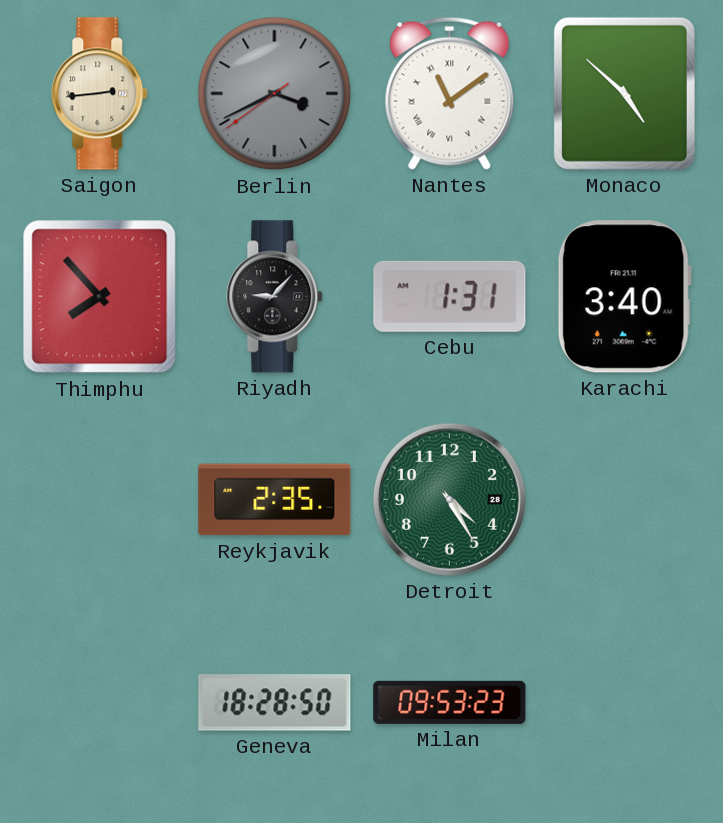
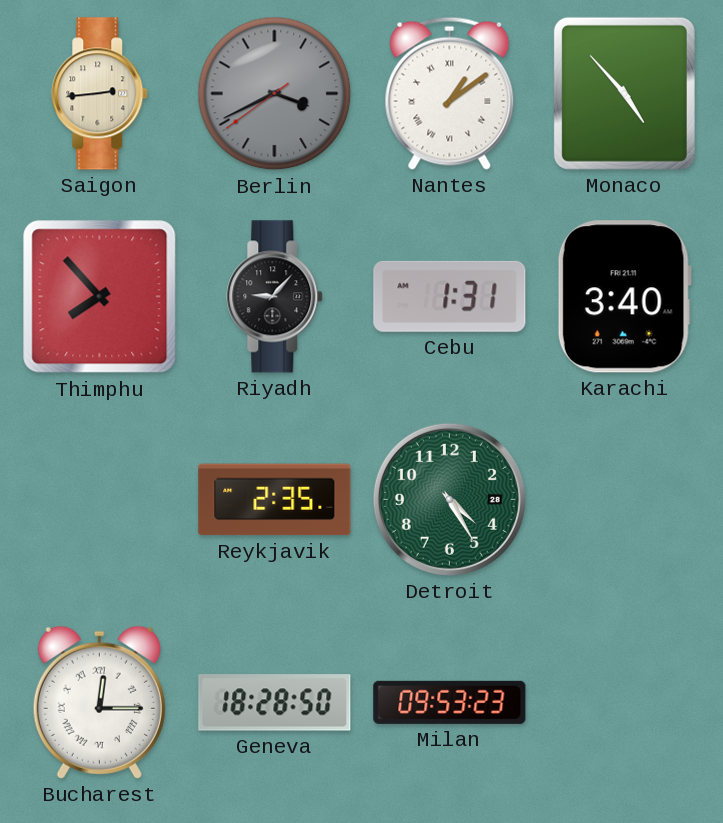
Nantes: 11:09 -> 1:09 (450, 93)
Monaco: 4:52 -> 4:53 (624, 93)
Bucharest: none -> 12:15 (99, 702)
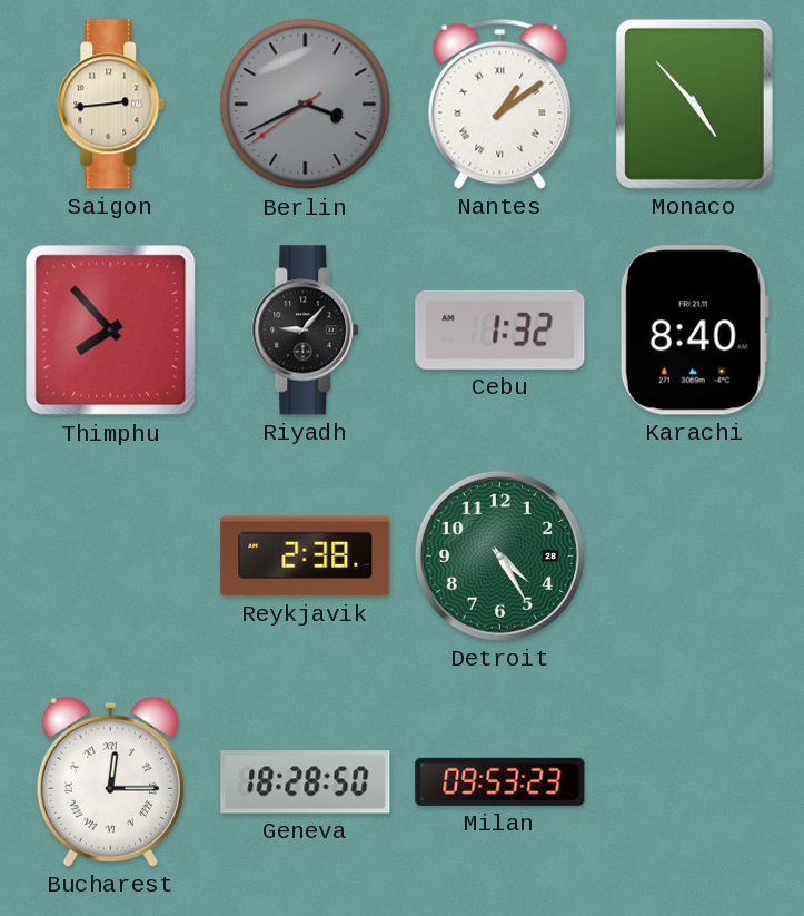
Cebu: 1:31 -> 1:32 (500, 329)
Karachi: 3:40 -> 8:40 (694, 331)
Reykjavik: 2:35 -> 2:38 (306, 557)
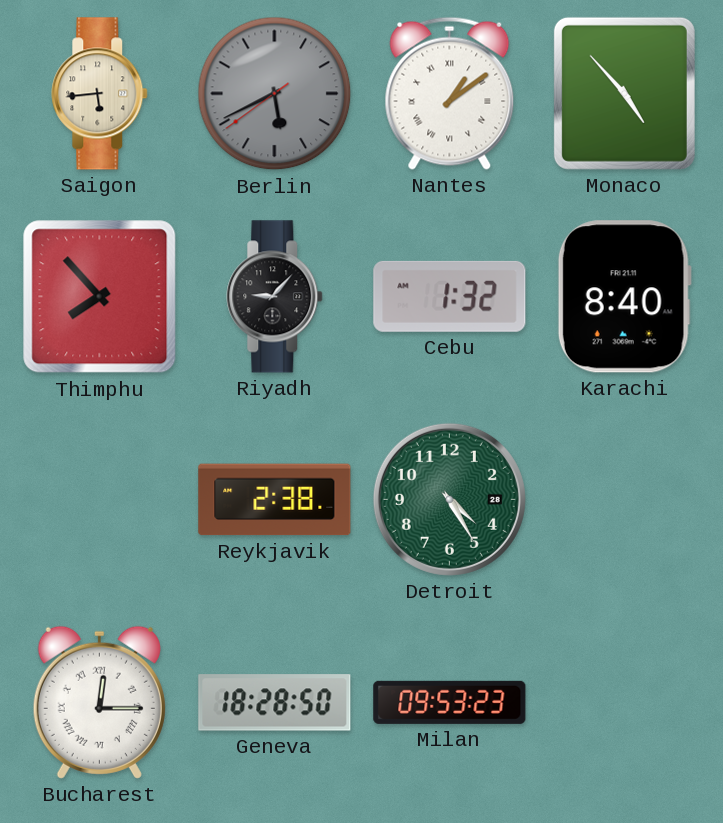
Saigon: 2:44 -> 5:44 (100, 94)
Berlin: 3:40 -> 5:40 (275, 94)
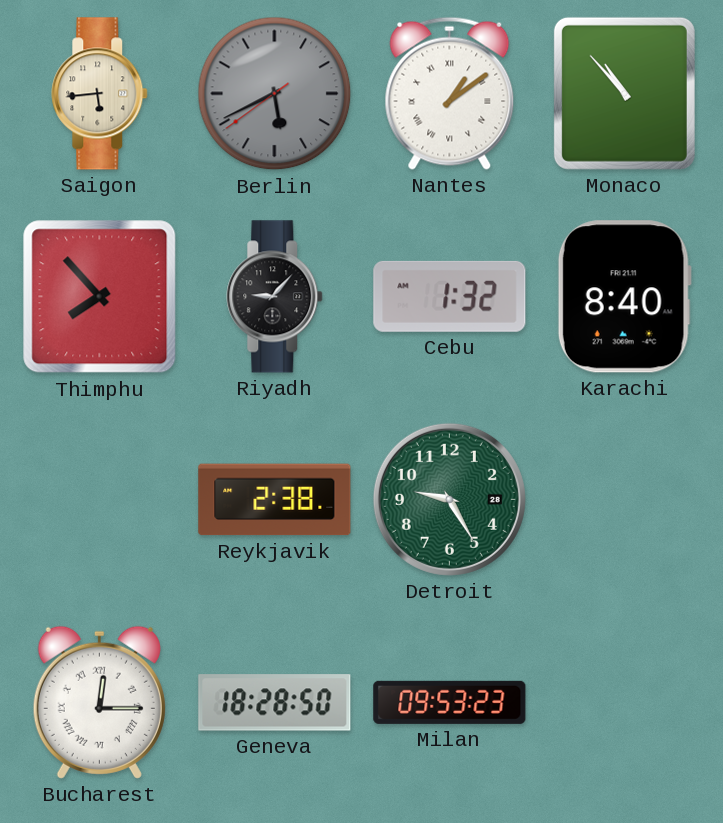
Monaco: 4:53 -> 10:53 (624, 93)
Detroit: 4:25 -> 9:25 (449, 499)
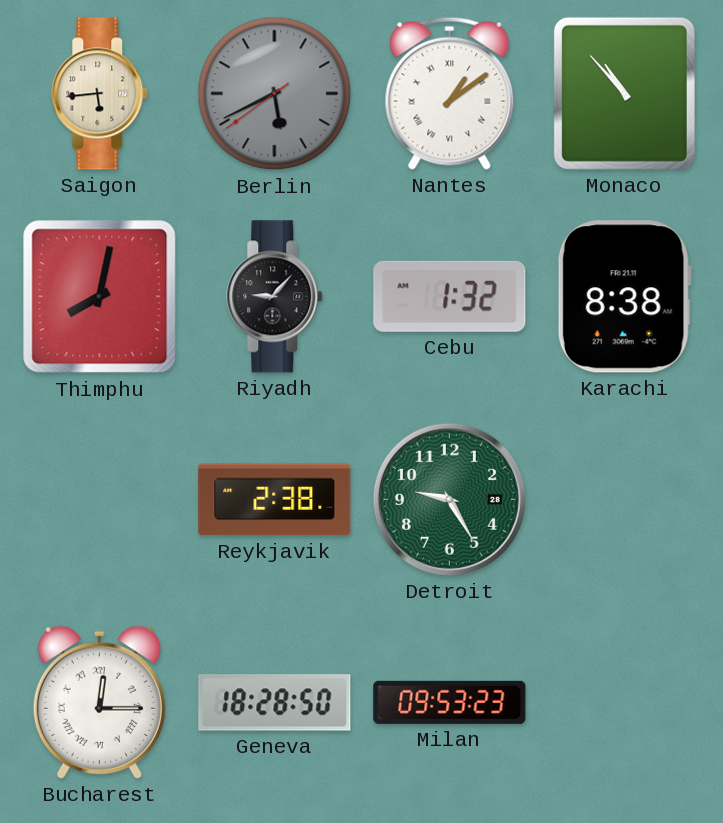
Thimphu: 7:53 -> 8:02 (100, 297)
Karachi: 8:40 -> 8:38 (624, 297)
